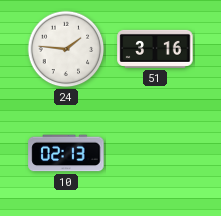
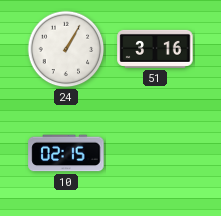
24: 1:46 -> 1:05 (66, 49)
10: 02:13 -> 02:15 (66, 153)
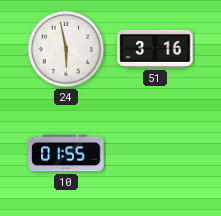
24: 1:05 -> 5:58 (66, 49)
10: 02:15 -> 01:55 (66, 153)
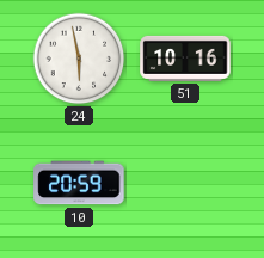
51: 3:16 -> 10:16 (185, 59)
10: 01:55 -> 20:59 (79, 183)
